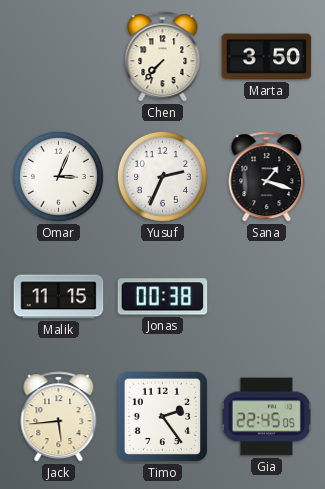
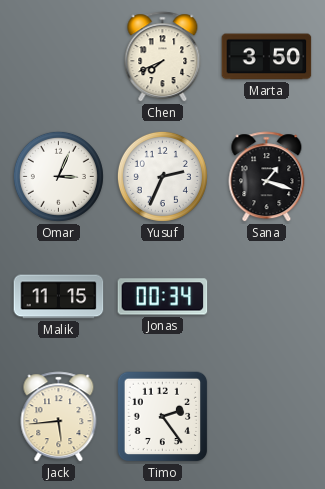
Chen: 7:37 -> 7:41 (163, 57)
Jonas: 00:38 -> 00:34 (163, 297)
Gia: 22:45 -> none (266, 417)
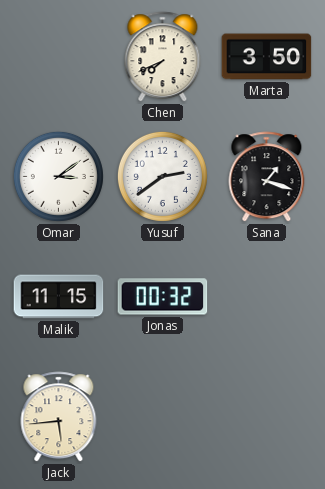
Omar: 3:04 -> 3:09 (58, 176)
Yusuf: 2:34 -> 2:39 (162, 176)
Jonas: 00:34 -> 00:32 (163, 297)
Timo: 2:24 -> none (163, 417)
